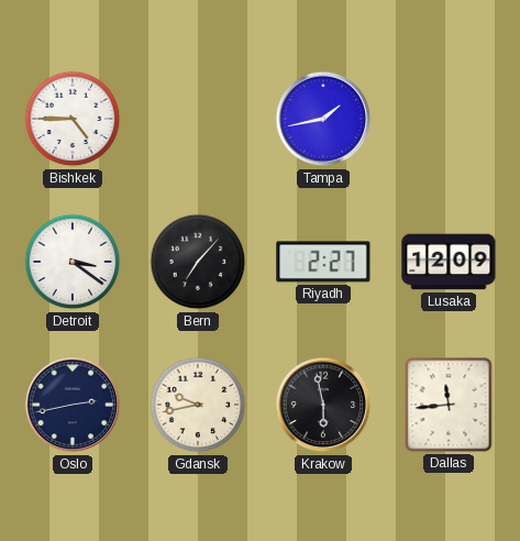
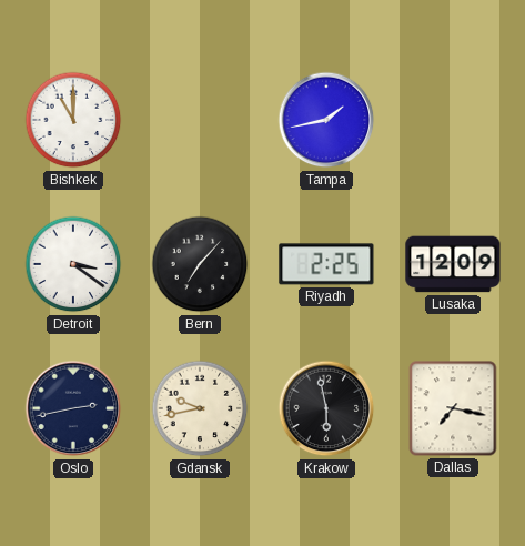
Bishkek: 4:45 -> 11:00 (73, 120)
Riyadh: 2:27 -> 2:25 (326, 264)
Dallas: 11:44 -> 7:17 (453, 408)
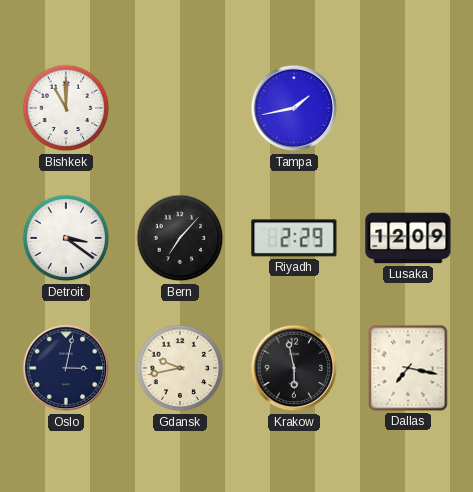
Riyadh: 2:25 -> 2:29 (294, 238)
Oslo: 2:43 -> 3:02 (66, 368)
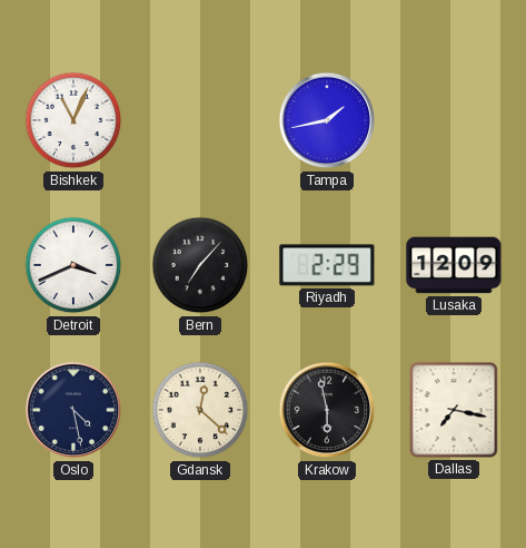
Bishkek: 11:00 -> 11:04 (73, 120)
Detroit: 3:21 -> 3:41 (73, 265)
Oslo: 3:02 -> 4:28 (73, 410)
Gdansk: 9:43 -> 12:22 (200, 410)
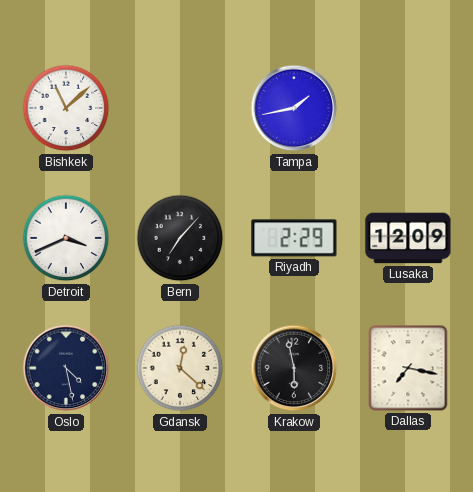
Bishkek: 11:04 -> 11:08 (66, 108)
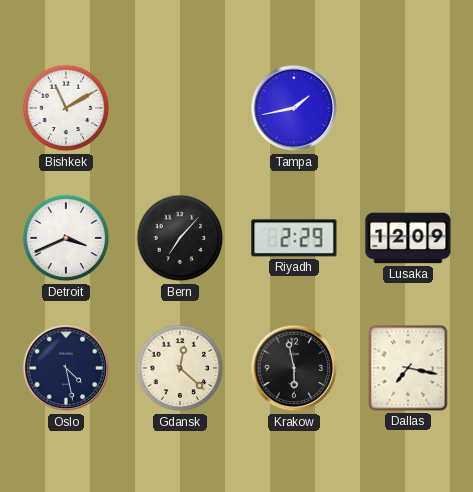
Bishkek: 11:08 -> 11:10 (66, 108)
